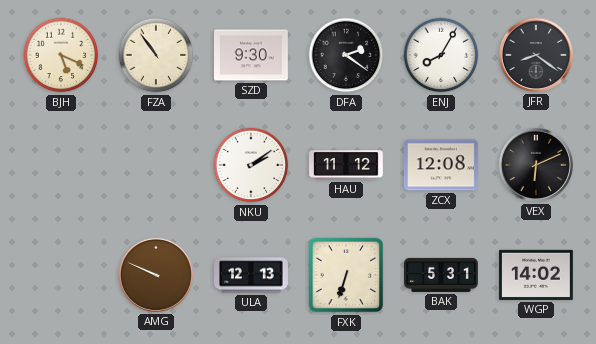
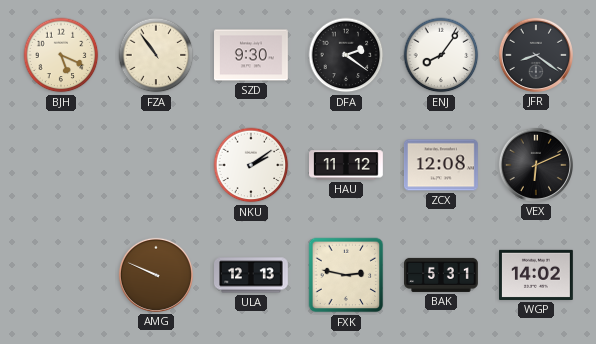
ENJ: 8:05 -> 8:06 (441, 55)
FXK: 6:33 -> 2:47 (346, 275)
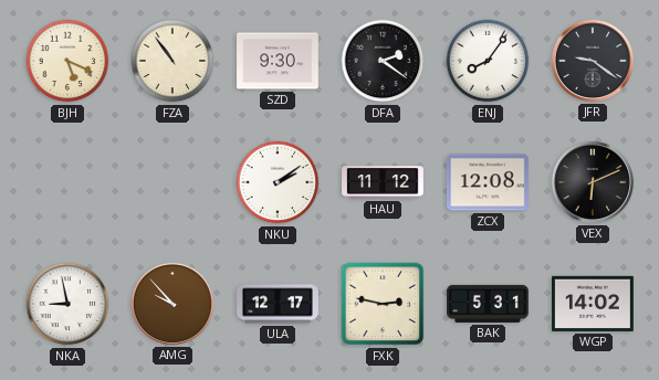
JFR: 8:21 -> 9:21 (593, 61)
NKA: none -> 8:58 (67, 304)
AMG: 9:49 -> 9:53 (172, 304)
ULA: 12:13 -> 12:17 (279, 304)
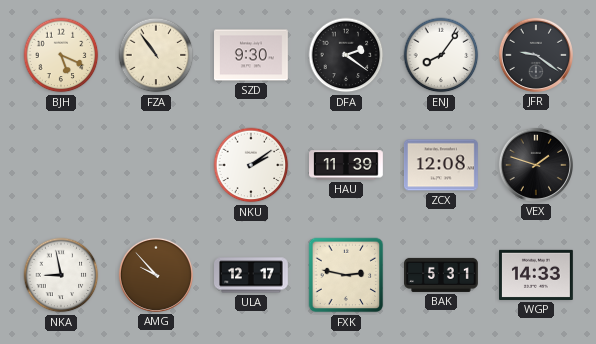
HAU: 11:12 -> 11:39 (347, 165)
VEX: 6:11 -> 1:48 (536, 165)
WGP: 14:02 -> 14:33 (537, 275)
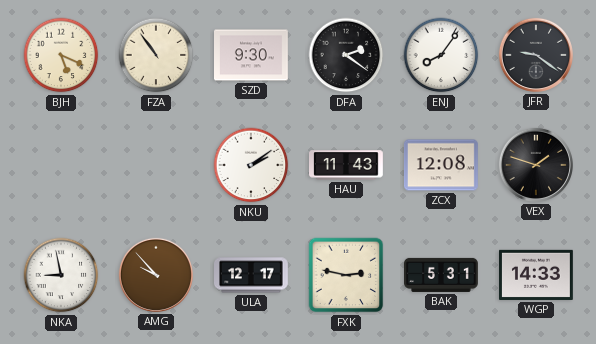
HAU: 11:39 -> 11:43 (347, 165)
